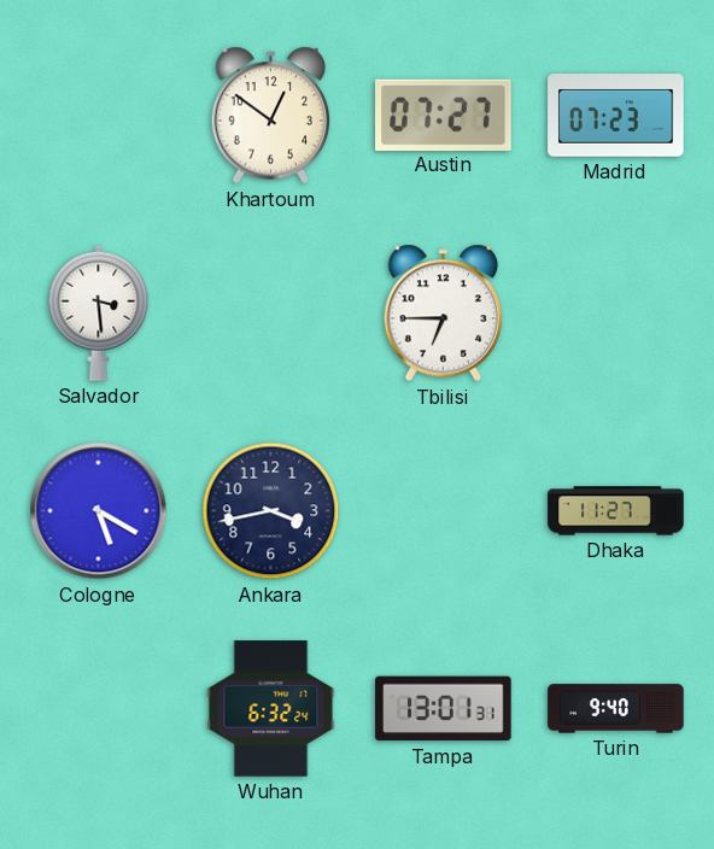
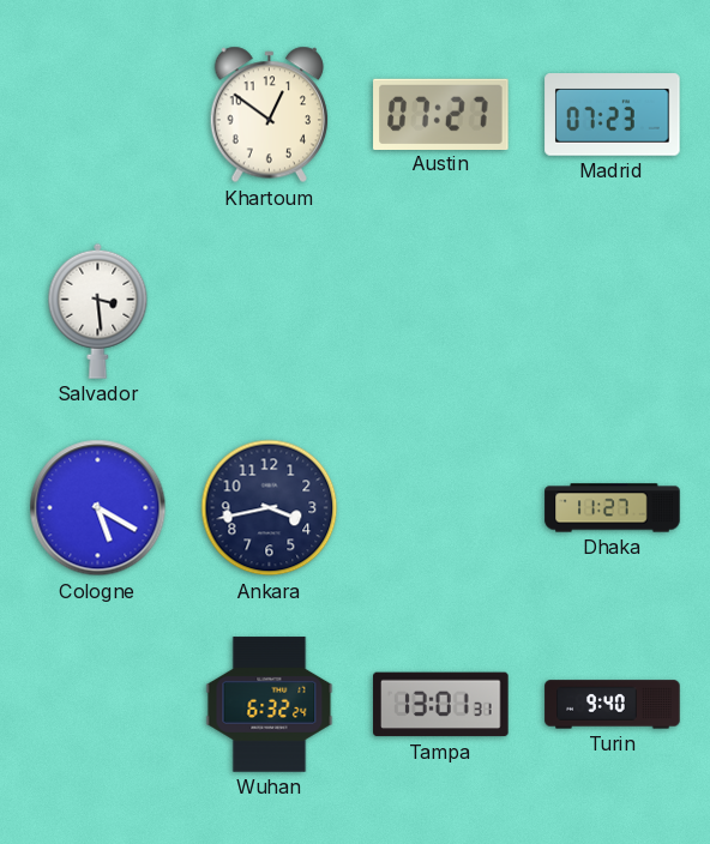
Tbilisi: 6:45 -> none (444, 314)
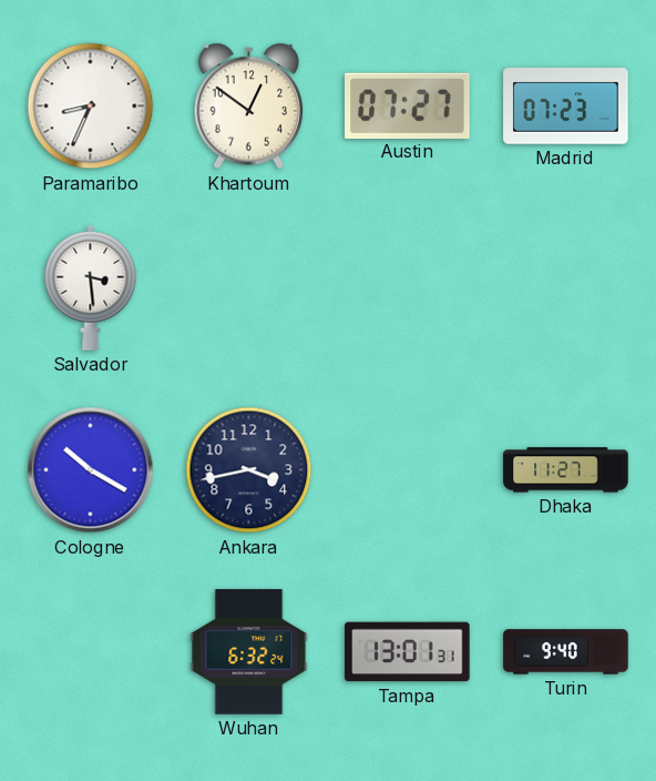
Paramaribo: none -> 8:34 (91, 106)
Cologne: 5:20 -> 10:20 (91, 470)
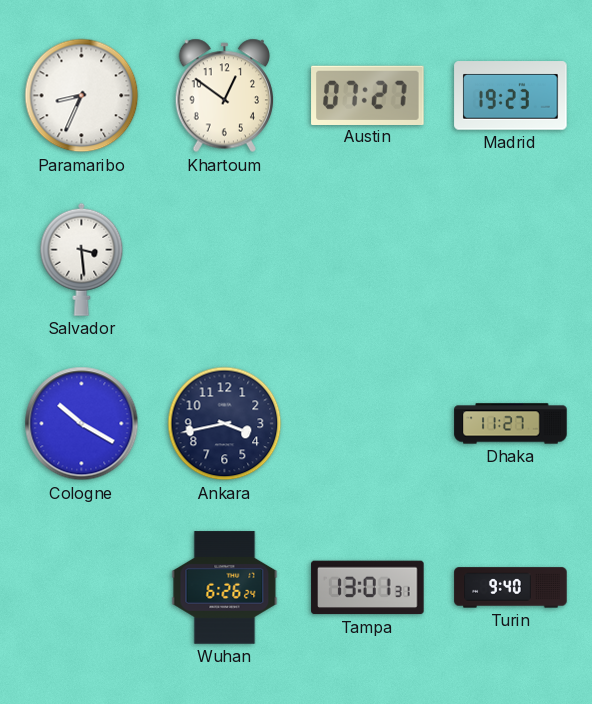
Madrid: 07:23 -> 19:23 (511, 96)
Wuhan: 6:32 -> 6:26 (225, 588)
